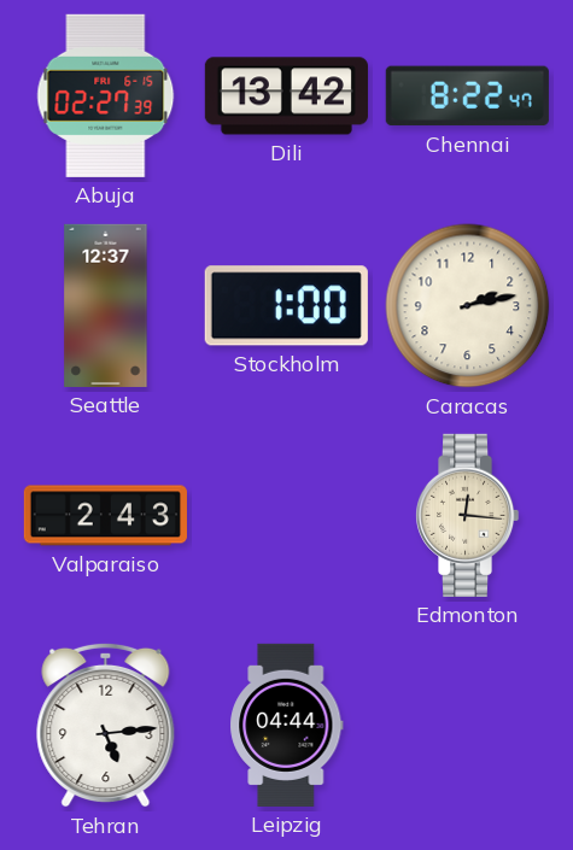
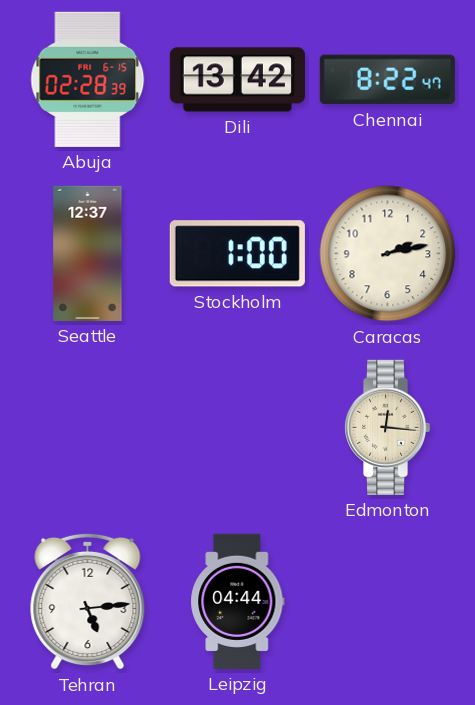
Abuja: 02:27 -> 02:28 (88, 79)
Valparaiso: 2:43 -> none (105, 516)
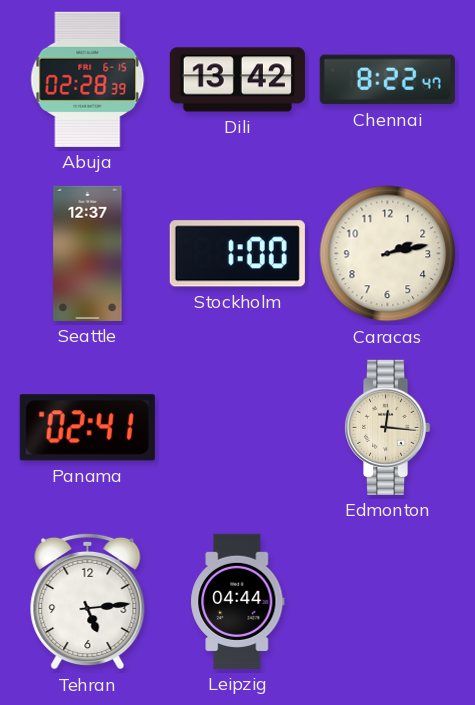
Panama: none -> 02:41 (87, 428)
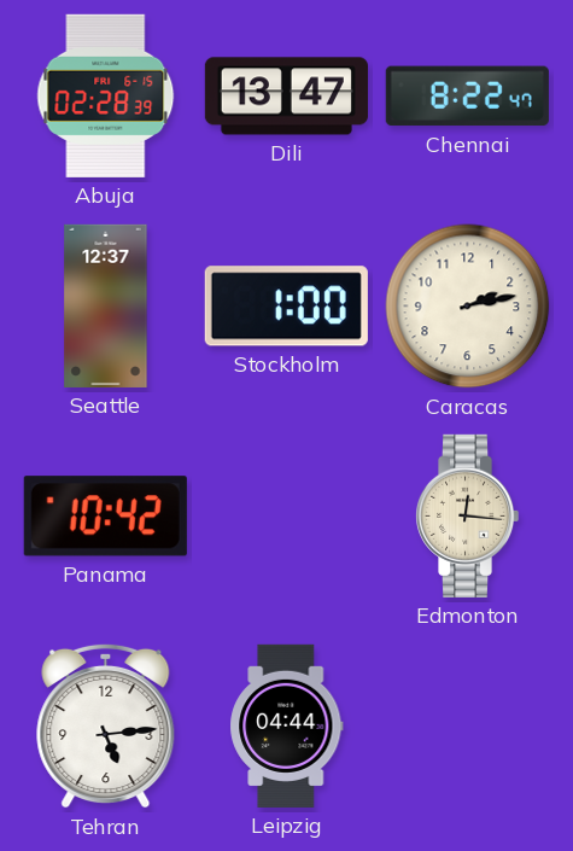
Dili: 13:42 -> 13:47 (286, 97)
Panama: 02:41 -> 10:42 (105, 517)
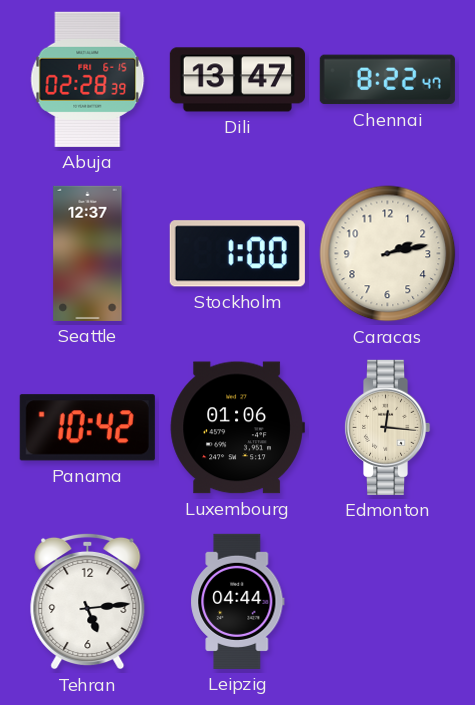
Luxembourg: none -> 01:06 (237, 428)
